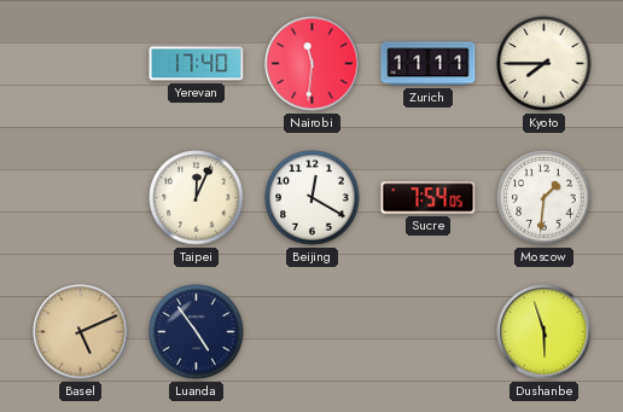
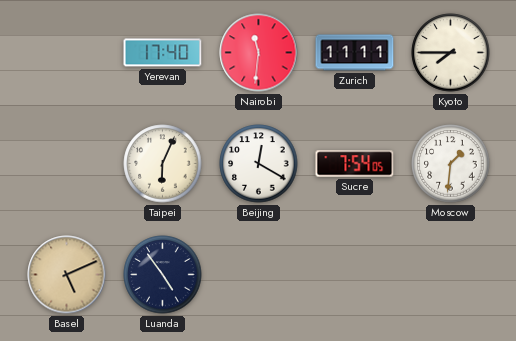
Taipei: 12:04 -> 6:04 (163, 164)
Dushanbe: 5:57 -> none (545, 332)
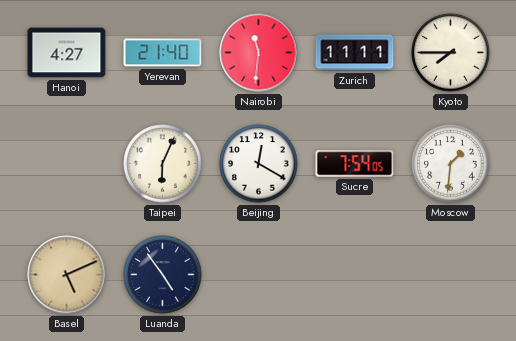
Hanoi: none -> 4:27 (67, 53)
Yerevan: 17:40 -> 21:40 (163, 53)
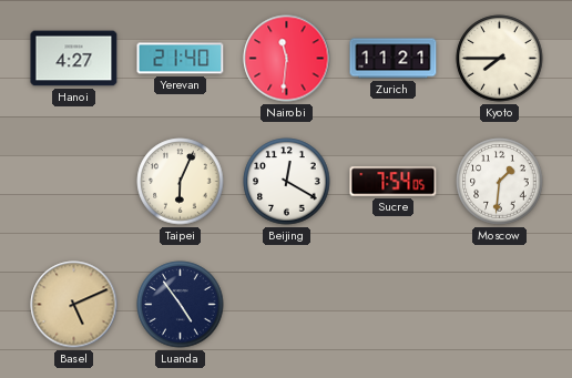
Zurich: 11:11 -> 11:21 (394, 59)
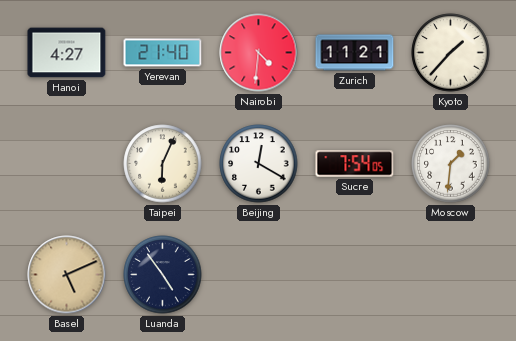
Nairobi: 11:31 -> 4:31 (259, 53)
Kyoto: 7:45 -> 1:37 (451, 53)
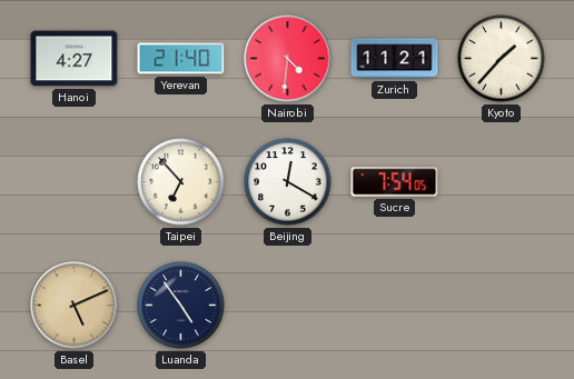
Taipei: 6:04 -> 6:53 (181, 182)
Moscow: 1:31 -> none (451, 164)
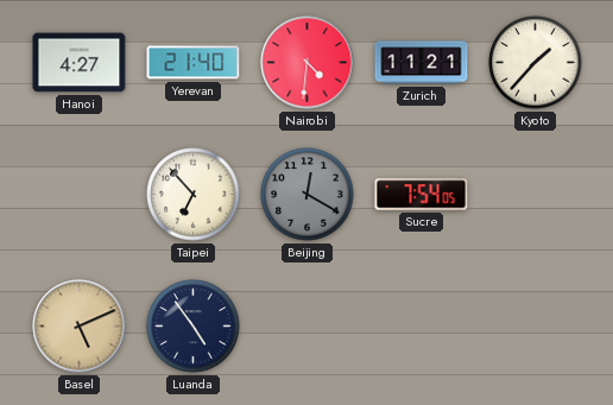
Beijing dial: white -> grey (308, 195)
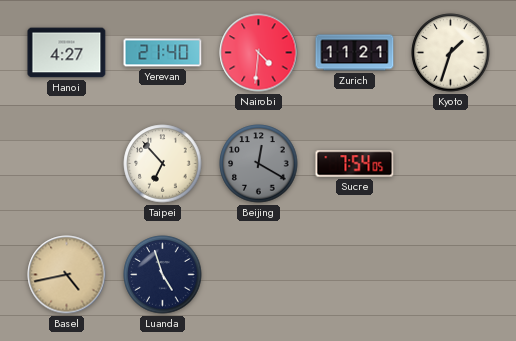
Kyoto: 1:37 -> 1:33 (451, 53)
Basel: 5:11 -> 4:43 (67, 275)
Luanda: 4:54 -> 4:57 (163, 275)
